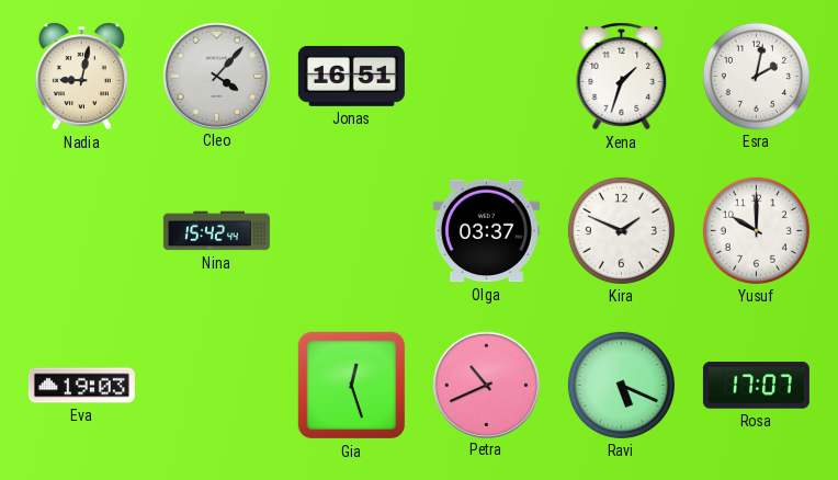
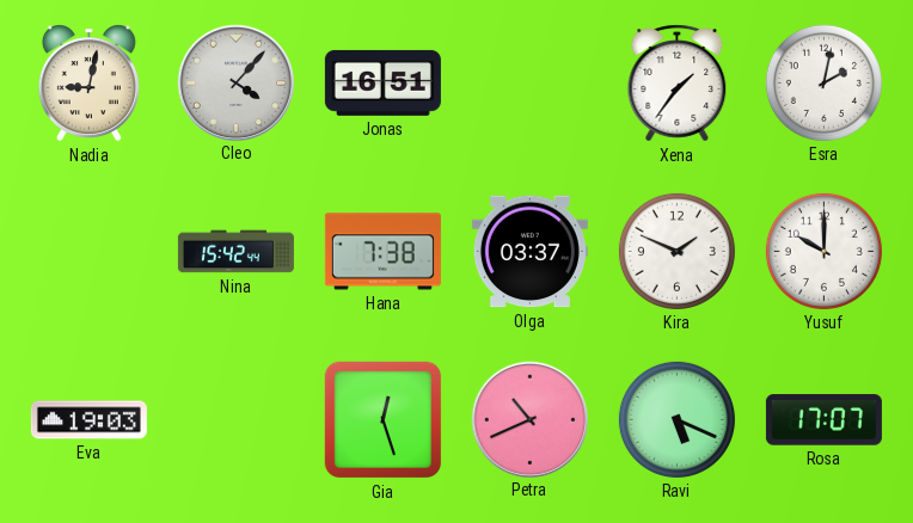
Xena: 1:33 -> 1:36 (678, 84)
Hana: none -> 7:38 (382, 252)
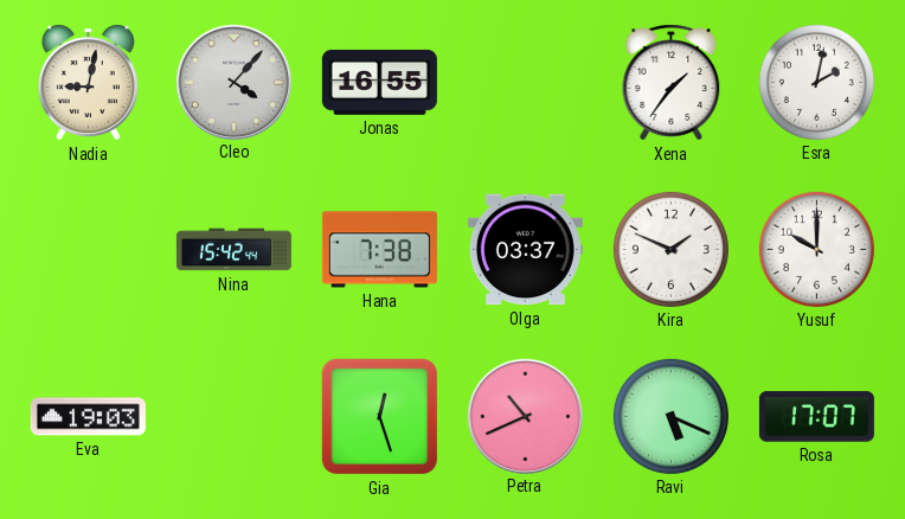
Jonas: 16:51 -> 16:55 (379, 82)
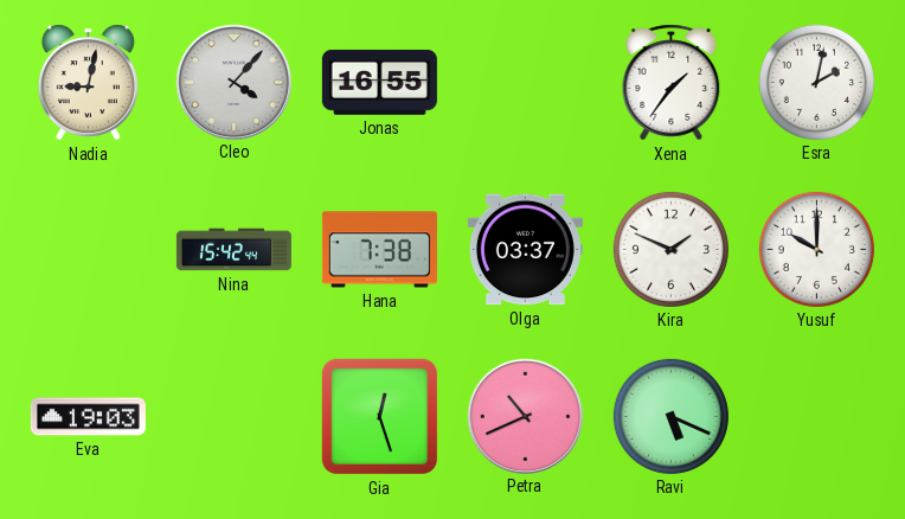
Rosa: 17:07 -> none (816, 417)
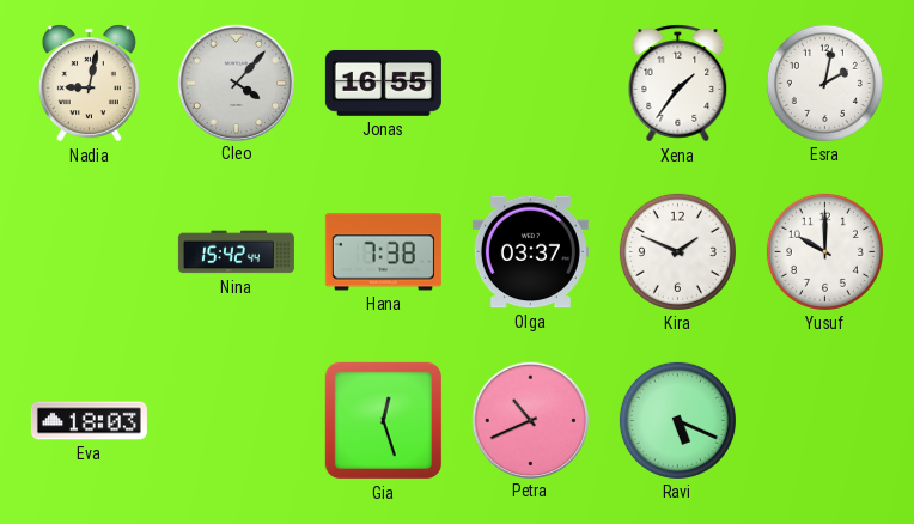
Eva: 19:03 -> 18:03 (89, 421)
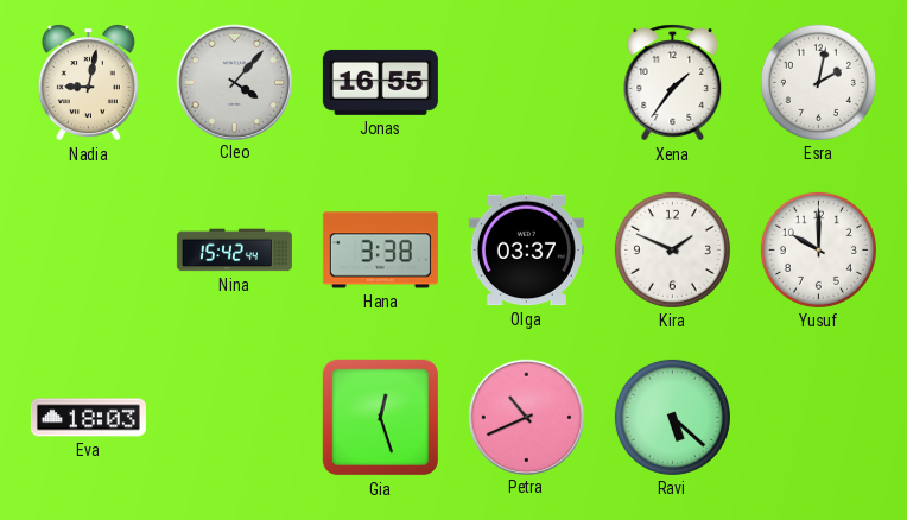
Hana: 7:38 -> 3:38 (380, 251)
Ravi: 5:19 -> 5:22 (672, 417)
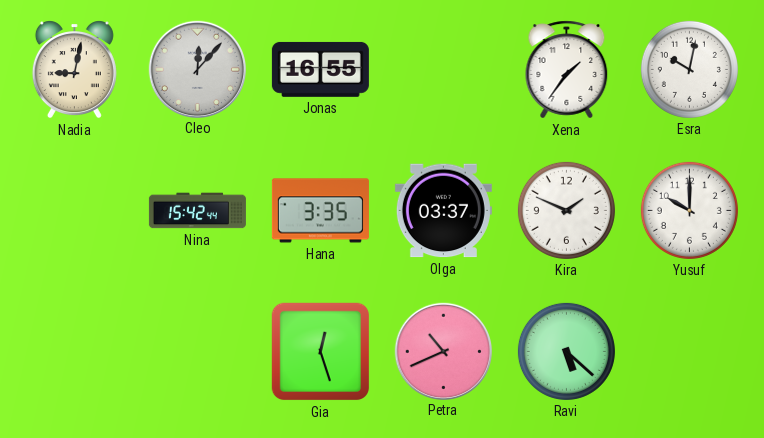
Cleo: 4:07 -> 12:07 (197, 69)
Esra: 2:02 -> 10:02 (689, 69)
Hana: 3:38 -> 3:35 (320, 211)
Eva: 18:03 -> none (88, 418)
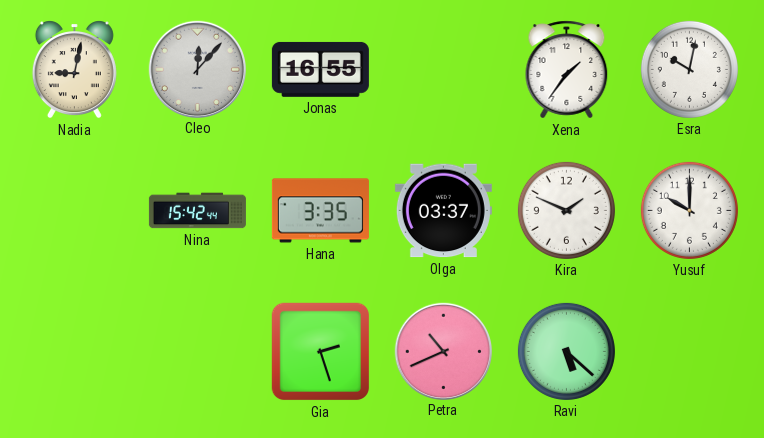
Gia: 12:27 -> 2:27 (321, 352)
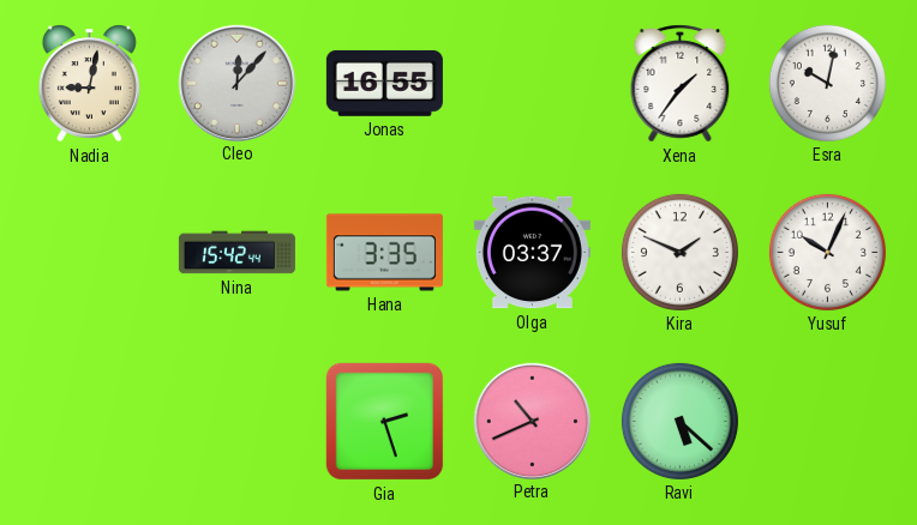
Yusuf: 10:00 -> 10:04 (827, 252)
